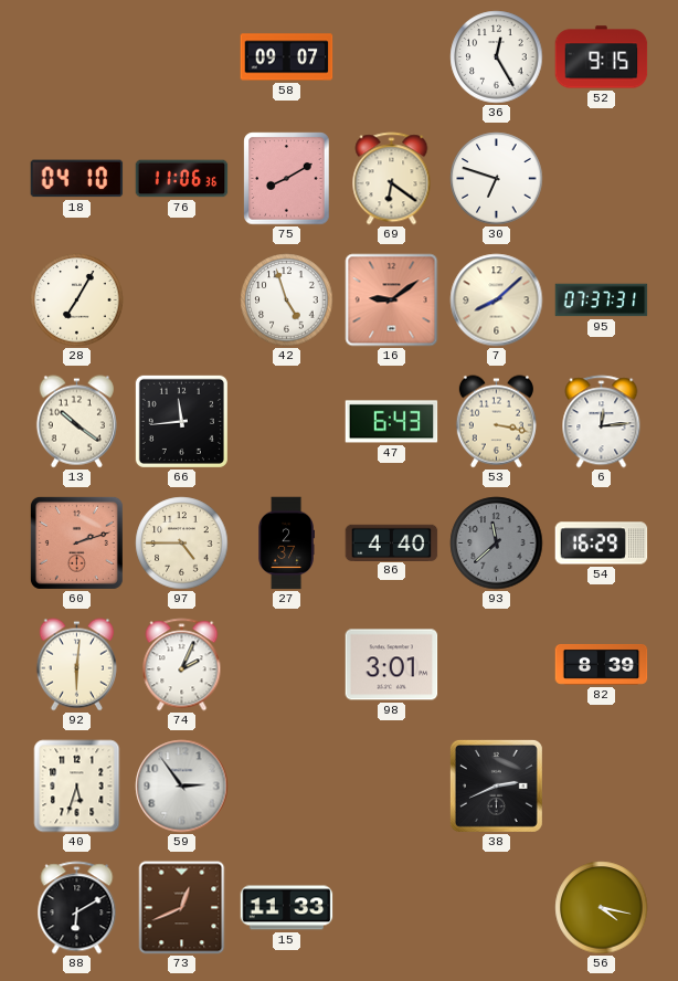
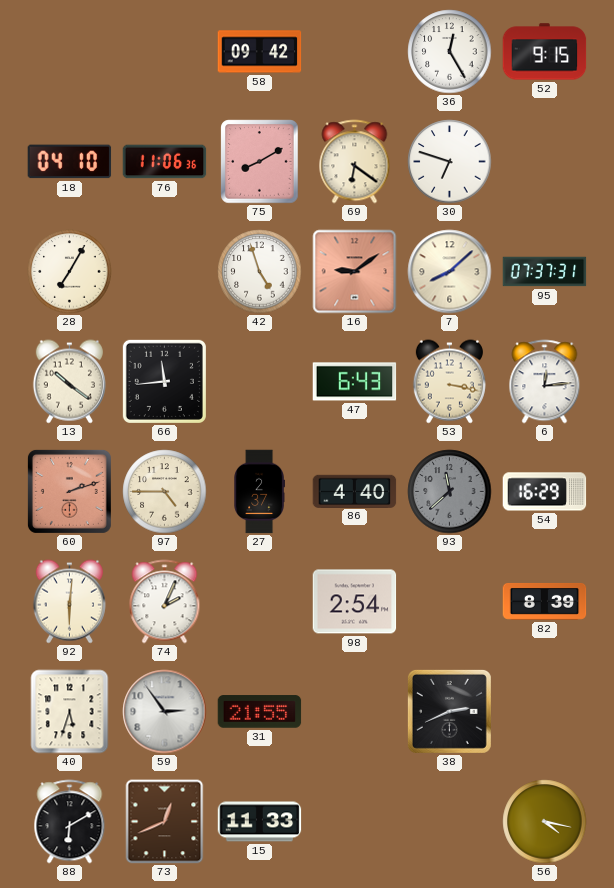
58: 09:07 -> 09:42 (260, 52)
98: 3:01 -> 2:54 (355, 602)
31: none -> 21:55 (260, 712)
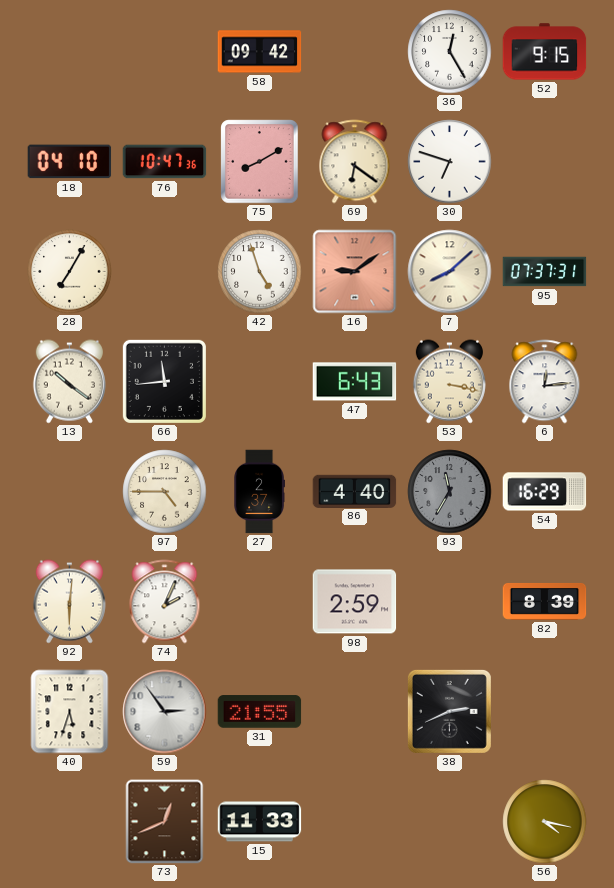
76: 11:06 -> 10:47 (165, 162)
60: 2:12 -> none (69, 491)
93: 11:38 -> 11:35 (450, 492)
98: 2:54 -> 2:59 (355, 602)
88: 6:10 -> none (70, 822)
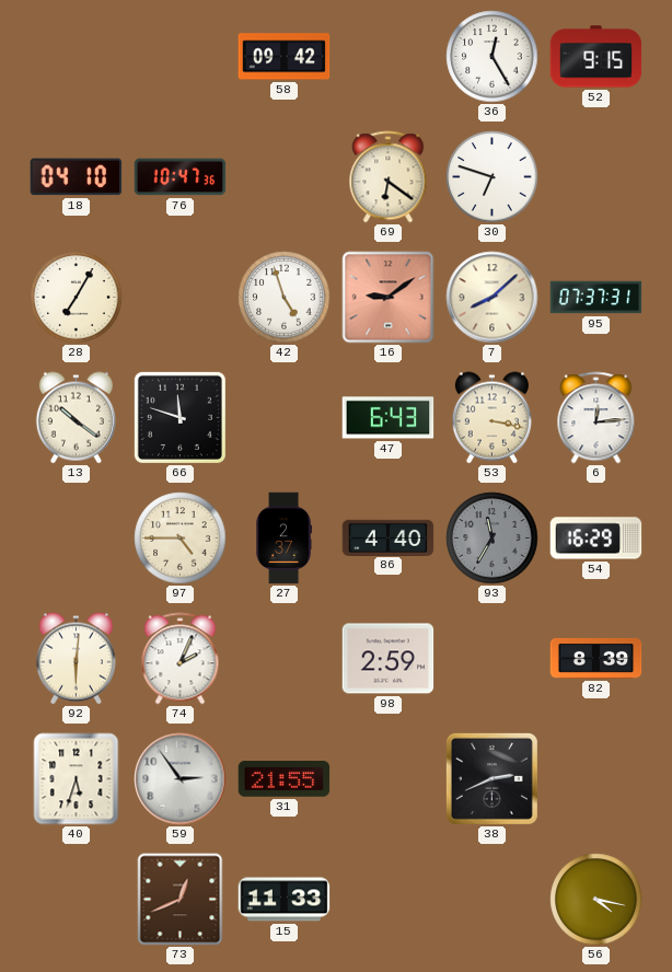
75: 8:10 -> none (260, 162)
66: 11:44 -> 11:48 (179, 417)
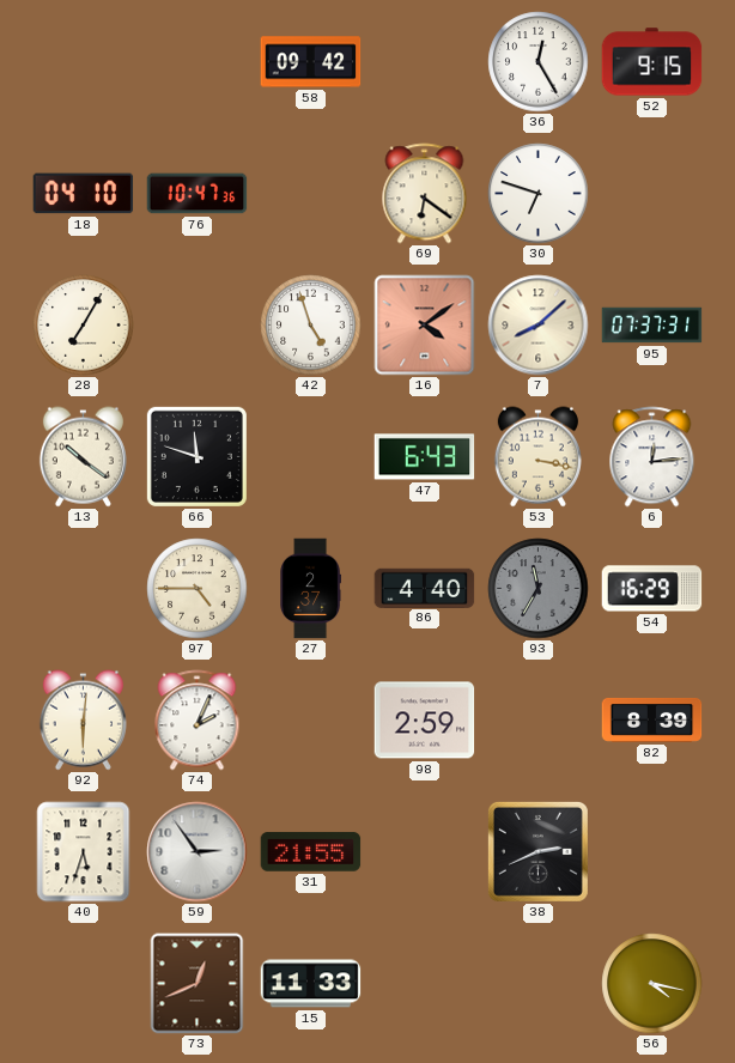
16: 9:09 -> 4:09 (425, 326)
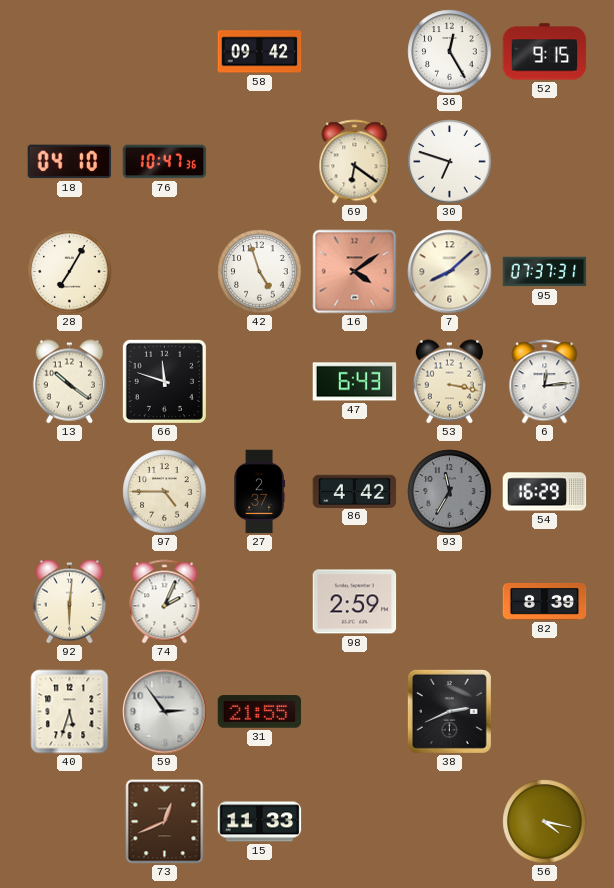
86: 4:40 -> 4:42 (355, 491)
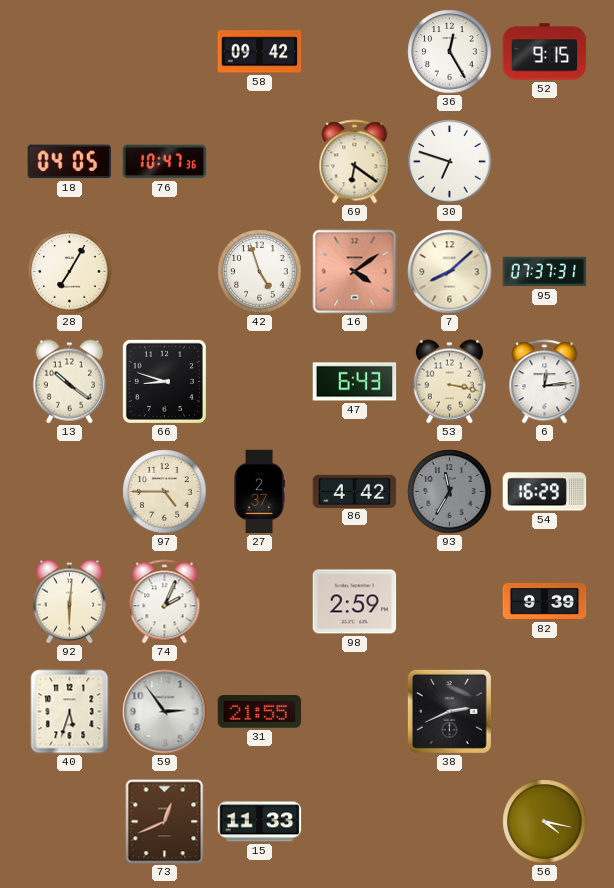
18: 04:10 -> 04:05 (70, 162)
66: 11:48 -> 8:48 (164, 381)
82: 8:39 -> 9:39 (545, 601)
